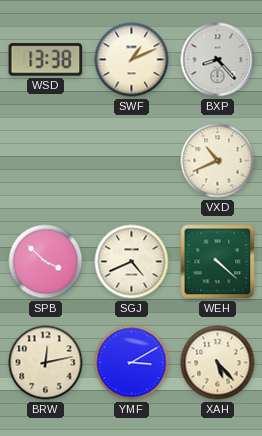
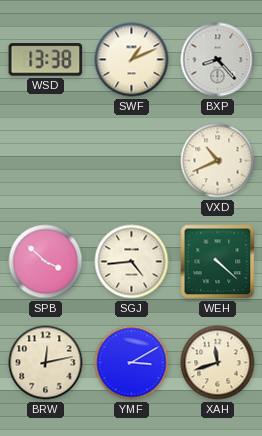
SGJ: 4:41 -> 4:44 (132, 262)
XAH: 5:23 -> 11:42 (218, 363)
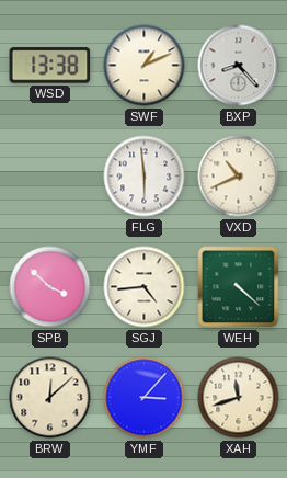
FLG: none -> 5:59 (145, 177)
BRW: 12:13 -> 12:08 (50, 398)
YMF: 3:10 -> 3:07 (145, 398)
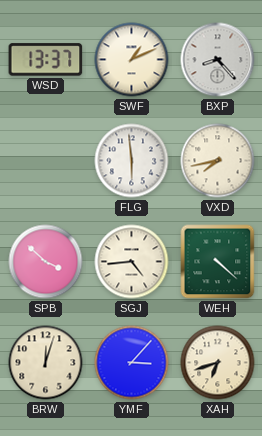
WSD: 13:38 -> 13:37 (46, 60)
VXD: 10:41 -> 7:43 (218, 161)
BRW: 12:08 -> 12:03 (46, 363)
XAH: 11:42 -> 6:42 (218, 363)
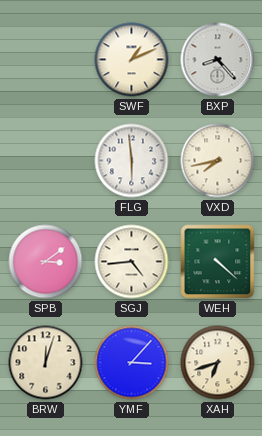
WSD: 13:37 -> none (46, 60)
SPB: 3:52 -> 3:09 (46, 262)
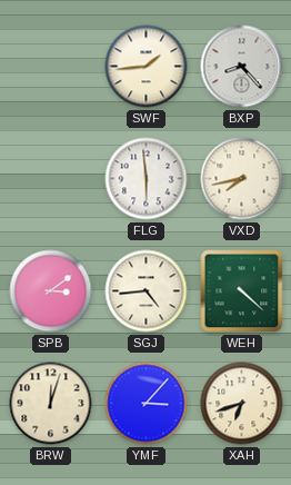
SWF: 1:11 -> 1:44 (147, 67)
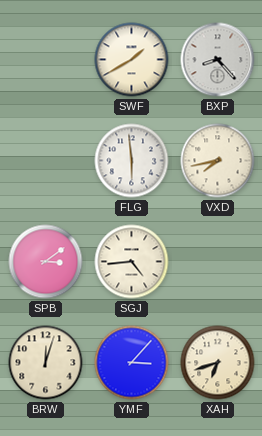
SWF: 1:44 -> 1:40 (132, 60)
WEH: 4:22 -> none (242, 291)
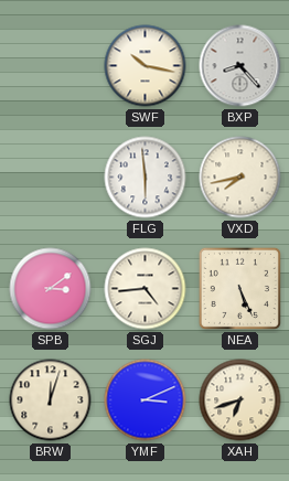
SWF: 1:40 -> 10:17 (146, 66)
NEA: none -> 5:26 (239, 288)
YMF: 3:07 -> 3:11 (146, 400)
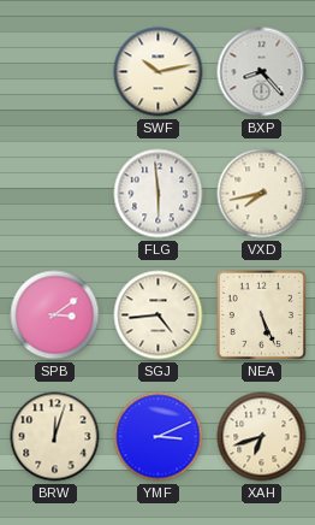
SWF: 10:17 -> 10:13 (159, 72)
